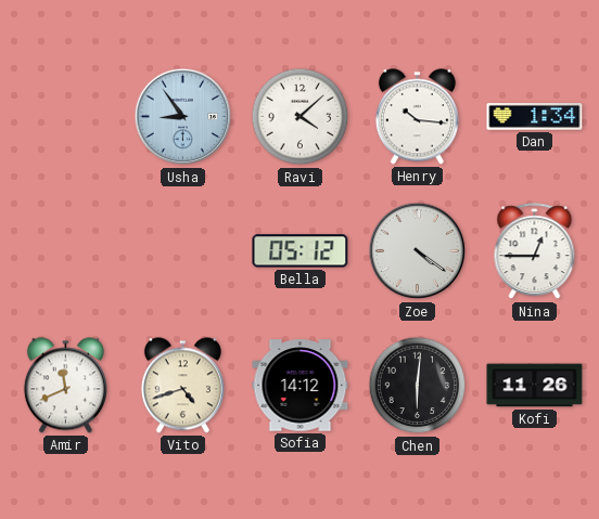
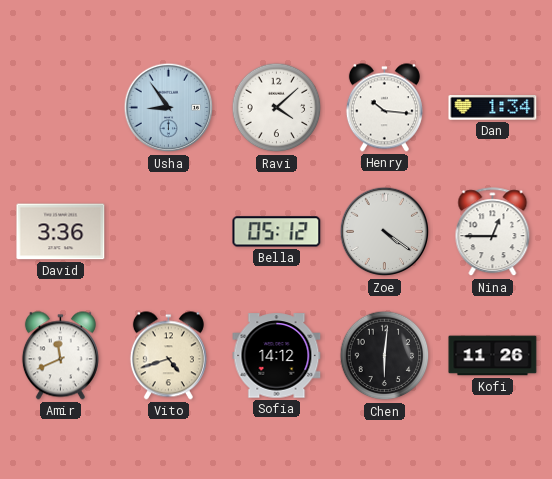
David: none -> 3:36 (61, 232)
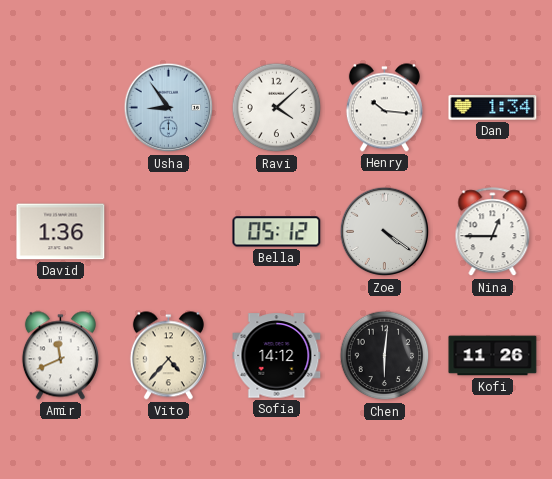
David: 3:36 -> 1:36 (61, 232)
Vito: 4:42 -> 4:37 (168, 356)
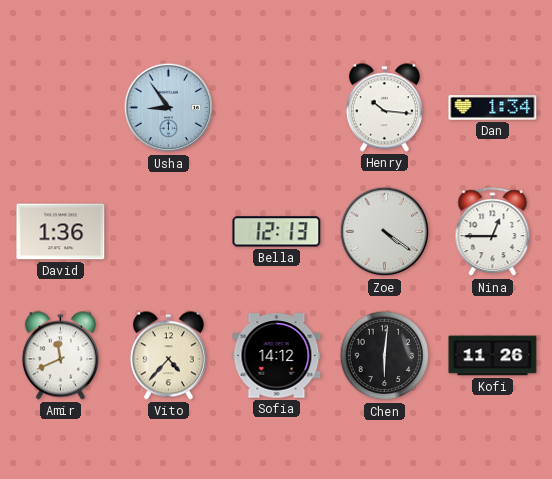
Ravi: 4:08 -> none (277, 108)
Bella: 05:12 -> 12:13 (277, 232)
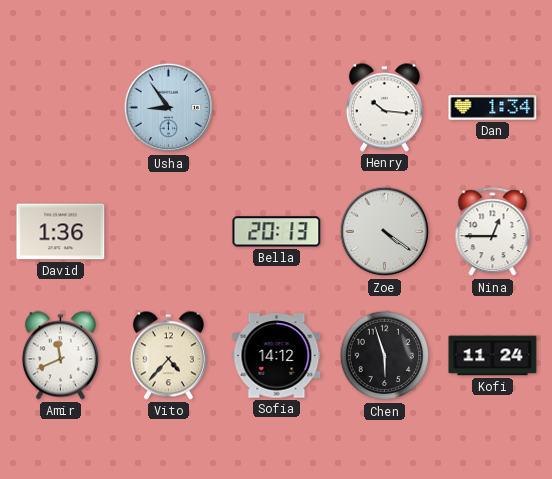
Bella: 12:13 -> 20:13 (277, 232)
Chen: 6:01 -> 5:57 (385, 356)
Kofi: 11:26 -> 11:24 (493, 356)
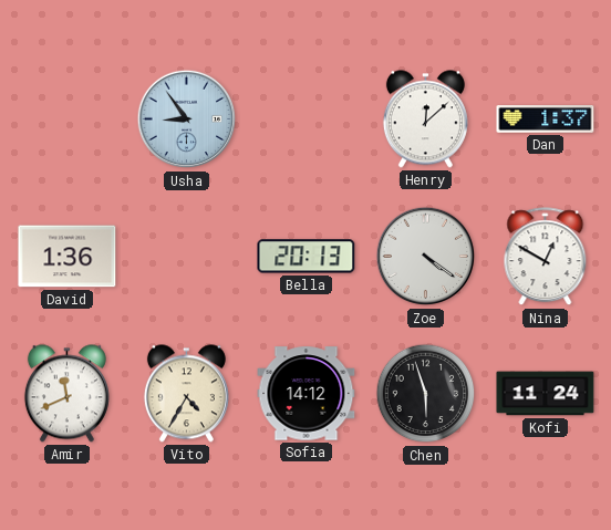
Henry: 10:16 -> 12:08 (425, 119)
Dan: 1:34 -> 1:37 (546, 119)
Nina: 12:45 -> 12:50 (546, 257)
Vito: 4:37 -> 4:35 (186, 394)
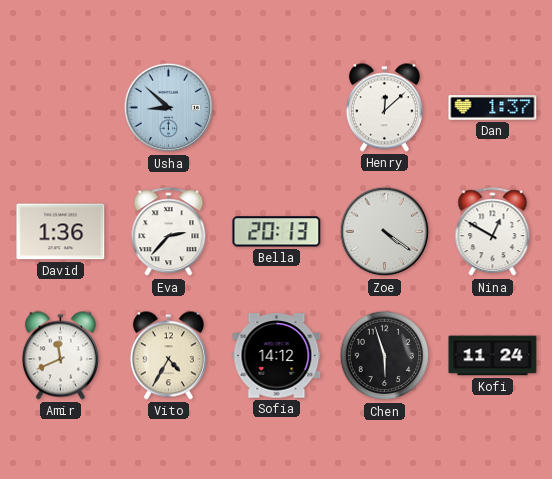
Usha: 8:54 -> 8:52 (169, 108)
Eva: none -> 2:37 (169, 232)
